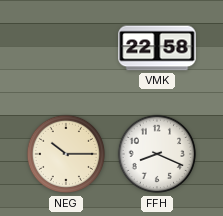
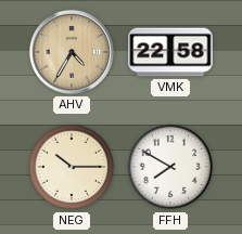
AHV: none -> 4:35 (72, 52)
FFH: 8:19 -> 7:50 (170, 167)
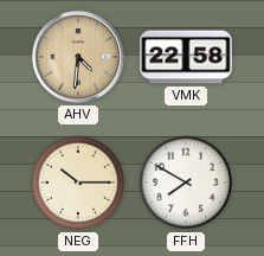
AHV: 4:35 -> 4:31 (78, 57)
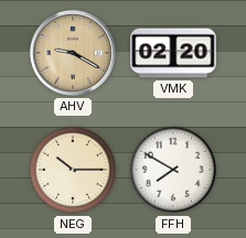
AHV: 4:31 -> 9:20 (73, 53)
VMK: 22:58 -> 02:20 (173, 53)
